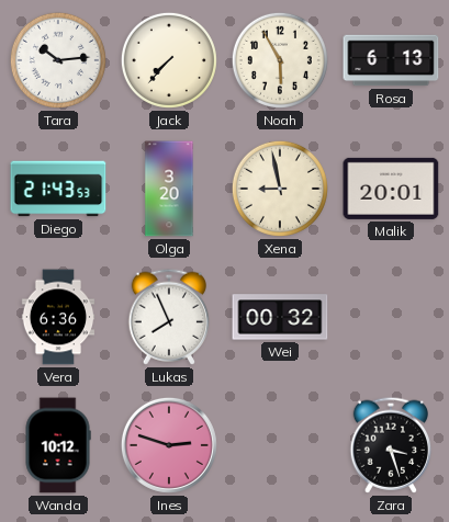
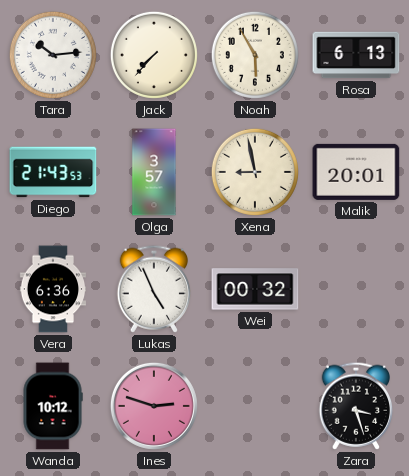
Olga: 3:20 -> 3:57 (154, 172)
Lukas: 7:56 -> 4:56 (154, 289)
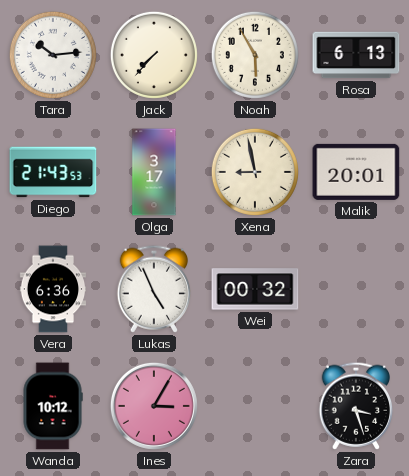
Olga: 3:57 -> 3:17 (154, 172)
Ines: 2:48 -> 3:05 (154, 406)
